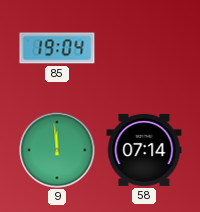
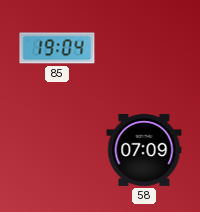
9: 11:59 -> none (57, 150)
58: 07:14 -> 07:09 (144, 150)
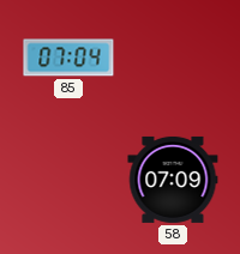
85: 19:04 -> 07:04 (68, 58)
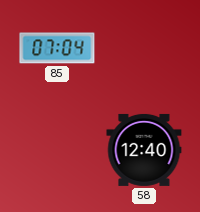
58: 07:09 -> 12:40 (144, 150)
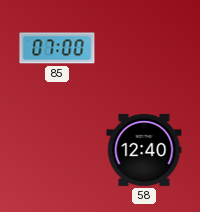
85: 07:04 -> 07:00 (57, 48)
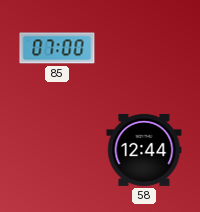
58: 12:40 -> 12:44 (144, 150)
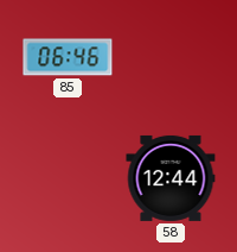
85: 07:00 -> 06:46 (68, 57)
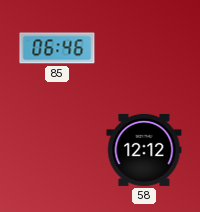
58: 12:44 -> 12:12 (144, 150)
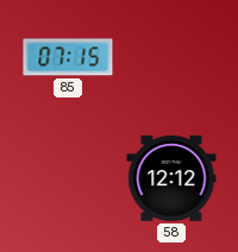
85: 06:46 -> 07:15 (68, 57)
